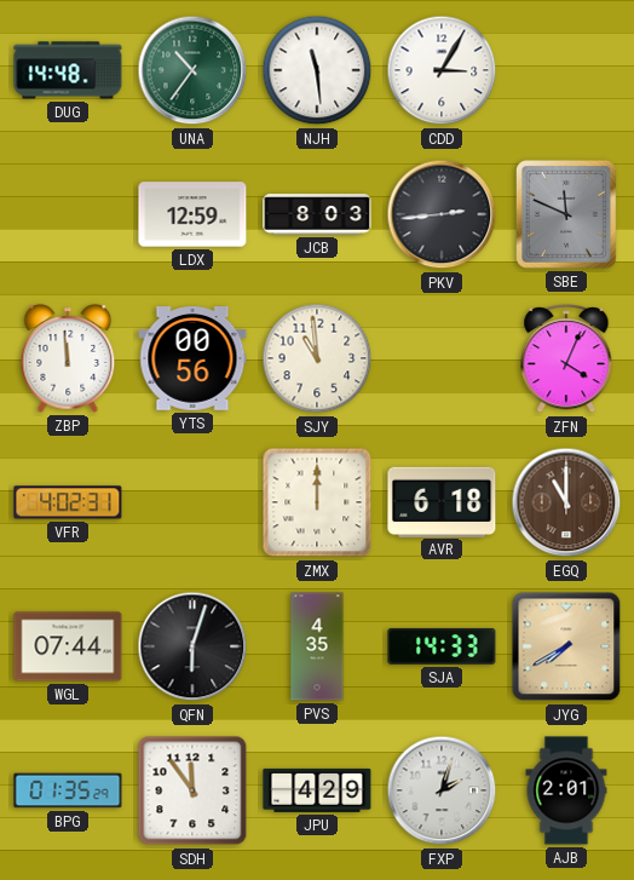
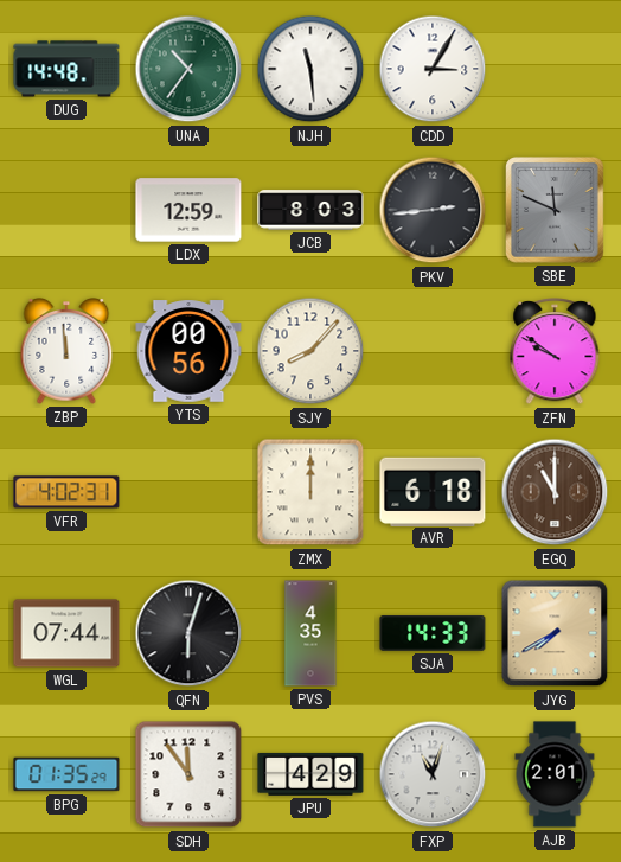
SJY: 10:59 -> 8:07 (310, 351)
ZFN: 4:04 -> 9:51 (555, 352)
FXP: 2:03 -> 11:03 (433, 774)
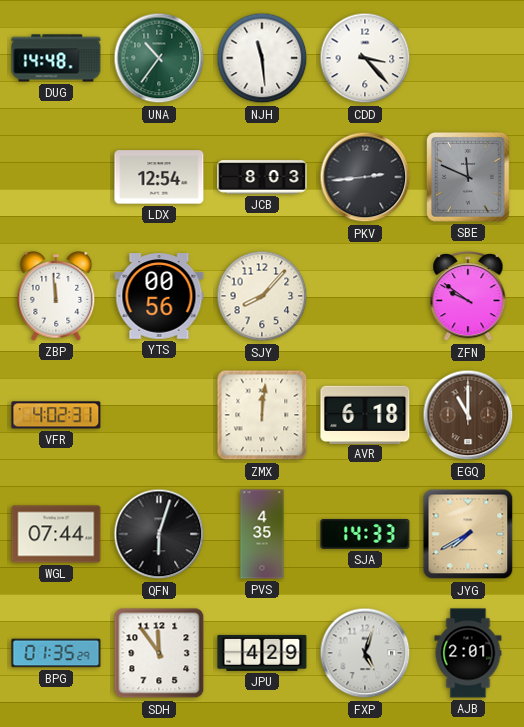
CDD: 3:05 -> 3:23 (365, 58)
LDX: 12:59 -> 12:54 (159, 177)
ZMX: 12:00 -> 12:01 (262, 415)
FXP: 11:03 -> 5:03 (365, 653)
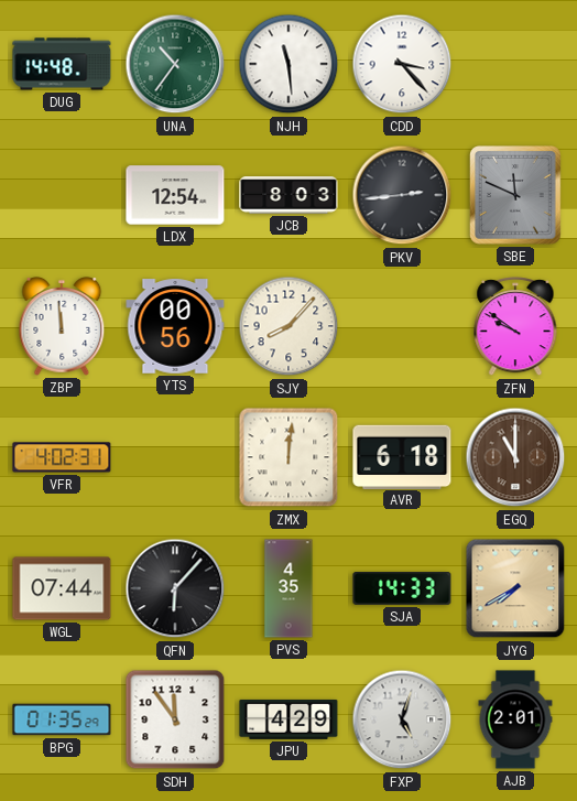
QFN: 6:03 -> 6:07 (175, 588)
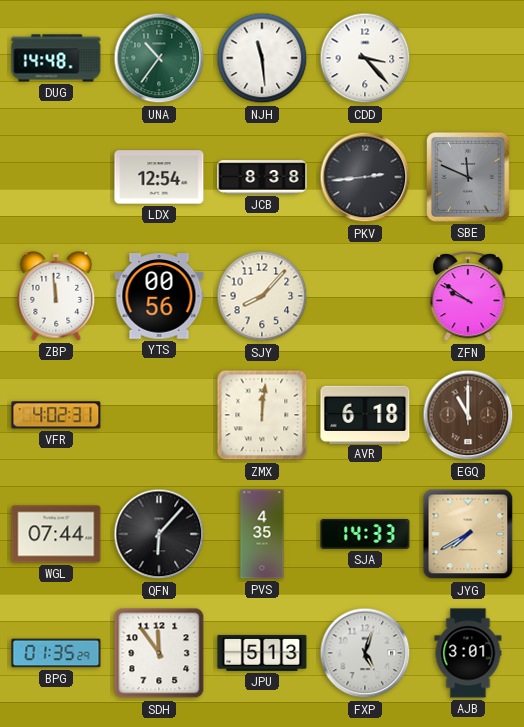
JCB: 8:03 -> 8:38 (262, 177)
JPU: 4:29 -> 5:13 (262, 653)
AJB: 2:01 -> 3:01 (468, 653)
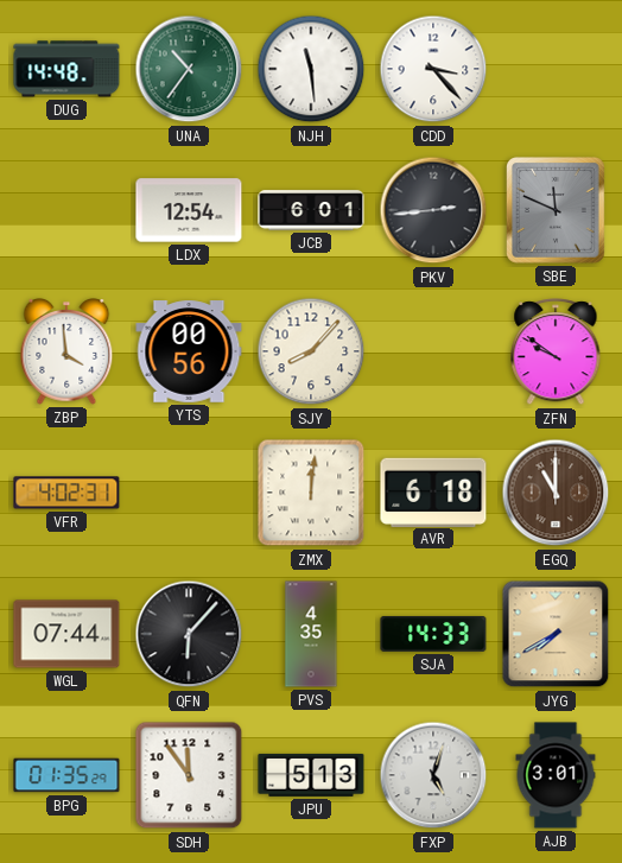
JCB: 8:38 -> 6:01 (311, 210)
ZBP: 11:59 -> 3:59 (66, 351)
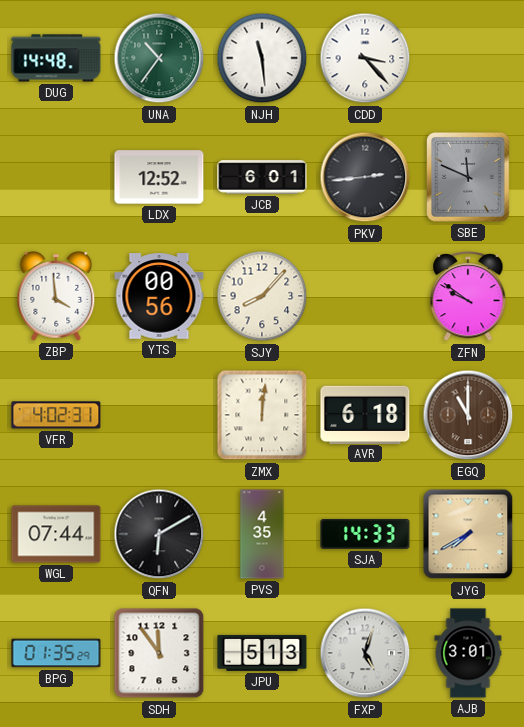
LDX: 12:54 -> 12:52 (159, 177)
QFN: 6:07 -> 6:10 (159, 534)
